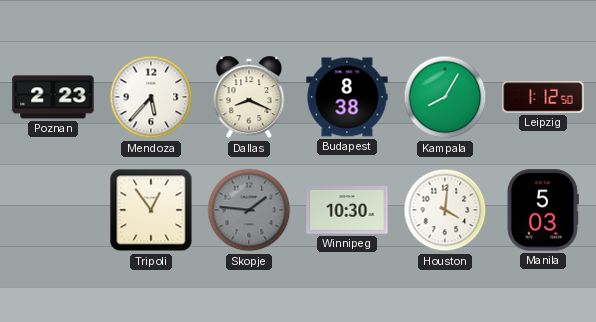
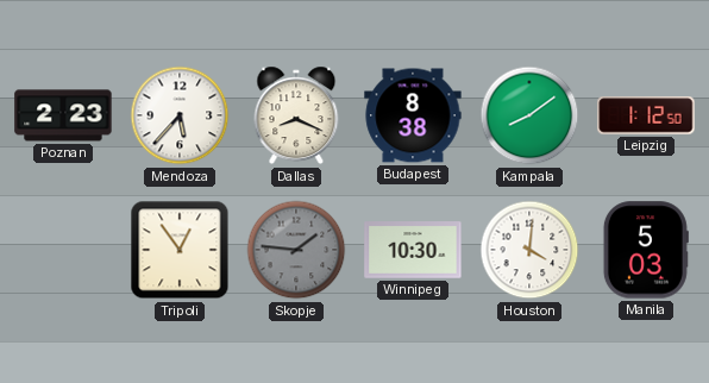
Kampala: 8:05 -> 8:09 (529, 115)
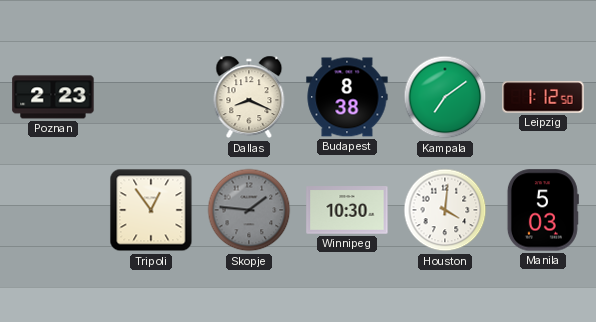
Mendoza: 5:37 -> none (180, 115)
Kampala: 8:09 -> 7:09 (445, 97)
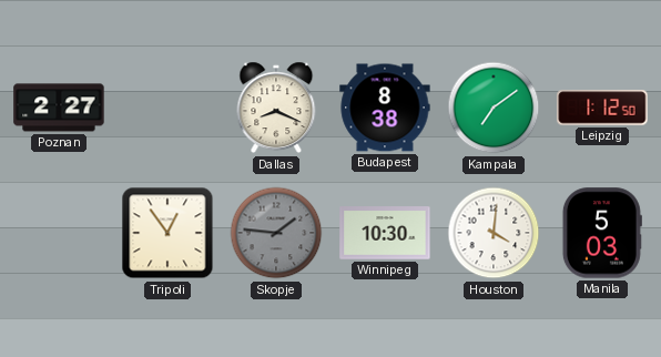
Poznan: 2:23 -> 2:27 (59, 108)
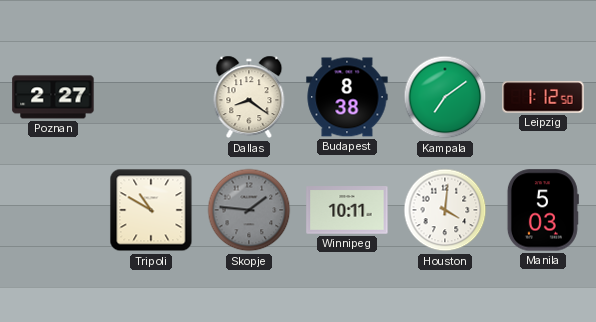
Dallas: 8:19 -> 8:21 (249, 97)
Tripoli: 12:54 -> 10:50 (151, 210)
Winnipeg: 10:30 -> 10:11 (347, 210)
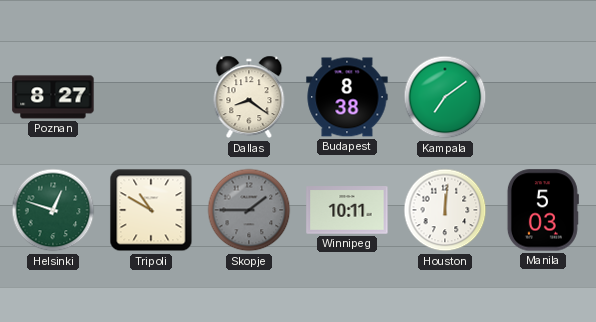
Poznan: 2:27 -> 8:27 (53, 97)
Leipzig: 1:12 -> none (543, 97)
Helsinki: none -> 12:48 (53, 210)
Skopje: 1:46 -> 1:45 (249, 210)
Houston: 4:01 -> 12:01 (445, 210)
